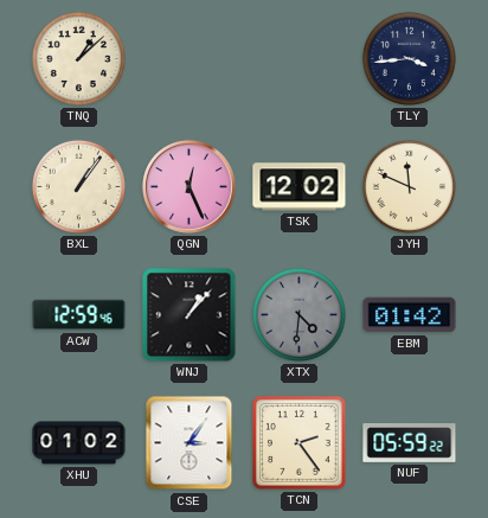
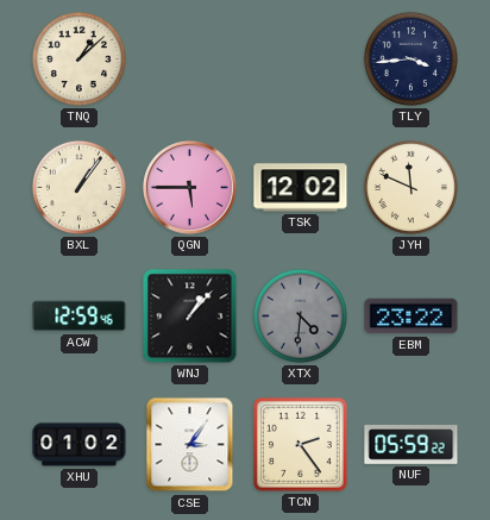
QGN: 12:26 -> 5:45 (190, 188)
EBM: 01:42 -> 23:22 (412, 317)
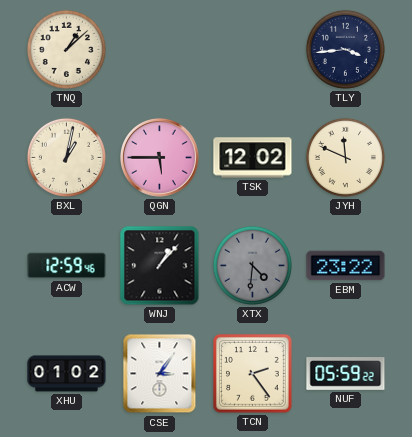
BXL: 1:06 -> 1:02 (66, 157)
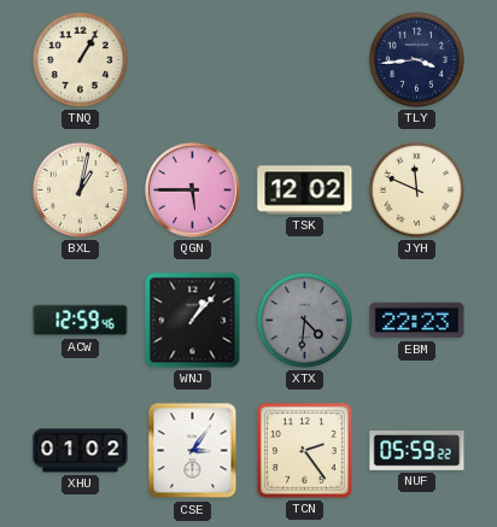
TNQ: 1:08 -> 1:05 (80, 59)
EBM: 23:22 -> 22:23 (417, 321)
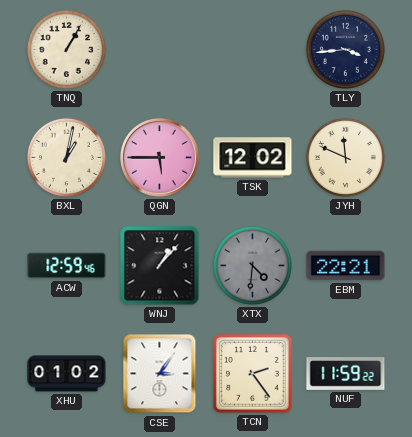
EBM: 22:23 -> 22:21 (346, 266)
NUF: 05:59 -> 11:59 (346, 374)
